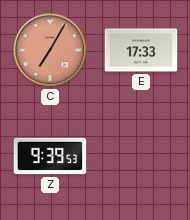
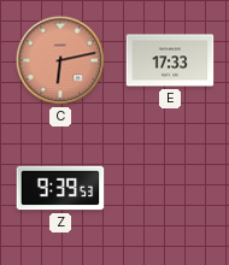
C: 7:05 -> 6:13 (60, 60)
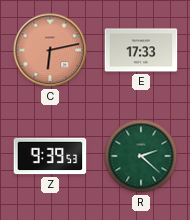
R: none -> 2:22 (141, 156)
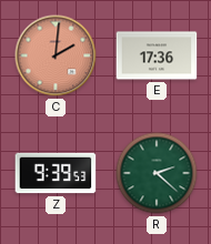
C: 6:13 -> 2:01 (56, 55)
E: 17:33 -> 17:36 (157, 55)
